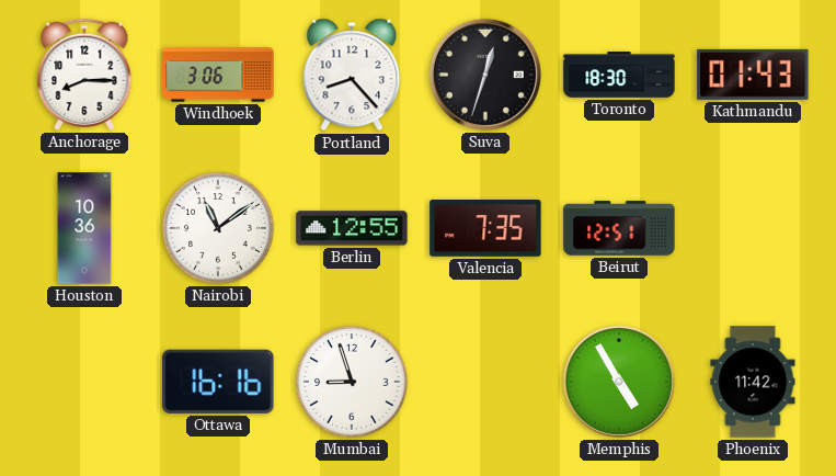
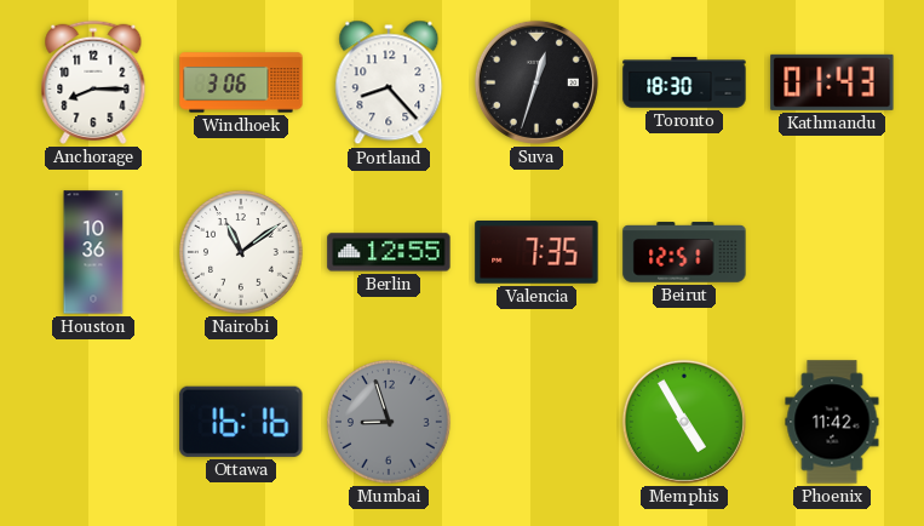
Mumbai dial: white -> grey (390, 423)
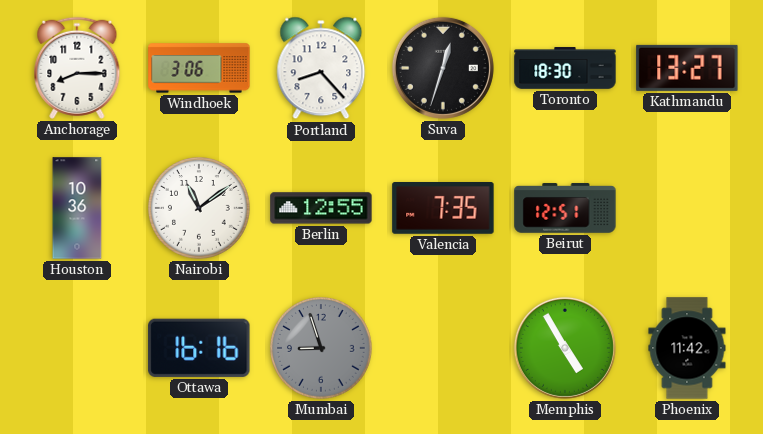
Kathmandu: 01:43 -> 13:27 (687, 68)
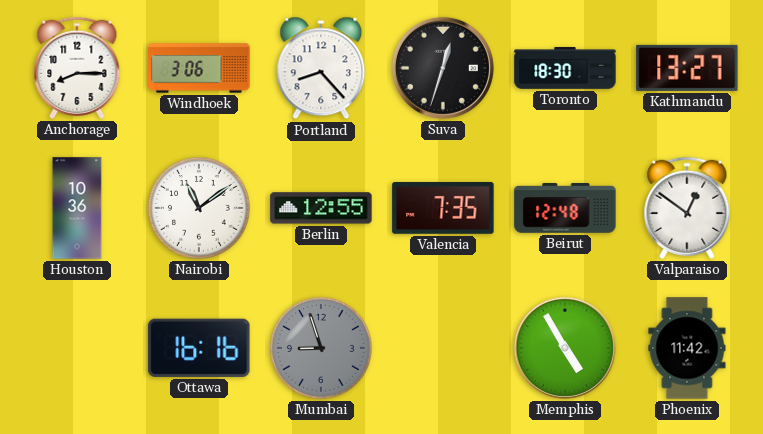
Beirut: 12:51 -> 12:48 (565, 208)
Valparaiso: none -> 12:51 (687, 208)
